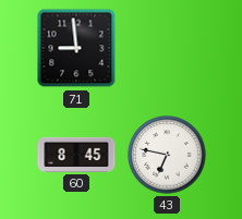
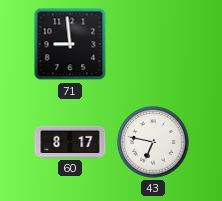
60: 8:45 -> 8:17 (70, 142)
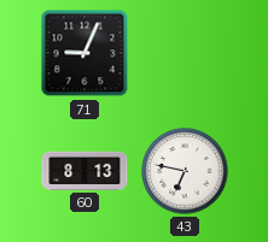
71: 8:59 -> 9:04 (85, 53)
60: 8:17 -> 8:13 (85, 171)
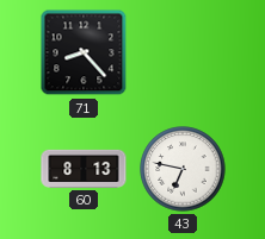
71: 9:04 -> 8:23 (84, 52)
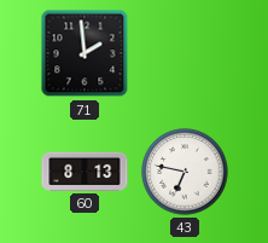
71: 8:23 -> 1:59 (85, 53)
